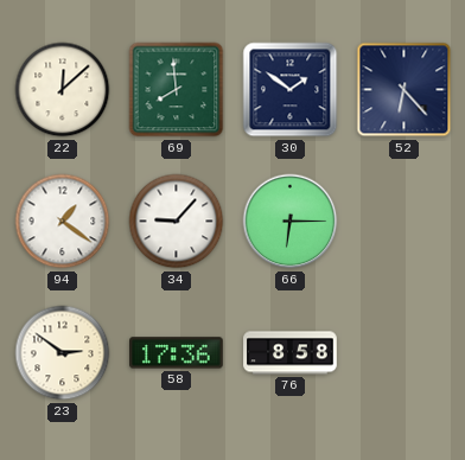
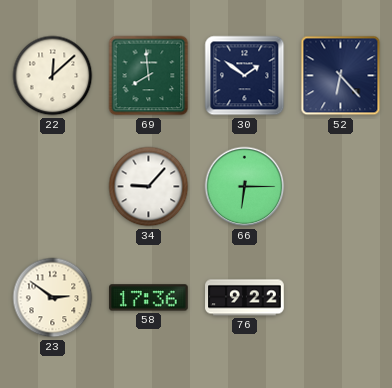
94: 1:21 -> none (63, 222)
76: 8:58 -> 9:22 (245, 298)
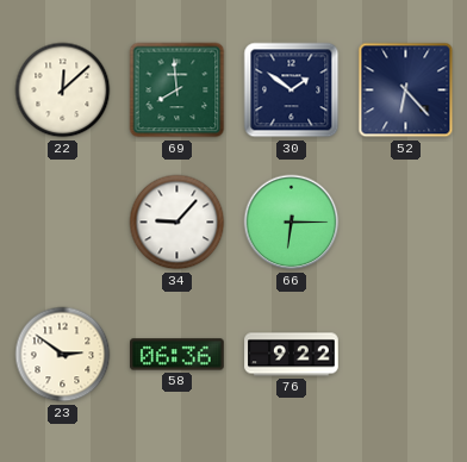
58: 17:36 -> 06:36 (178, 355)
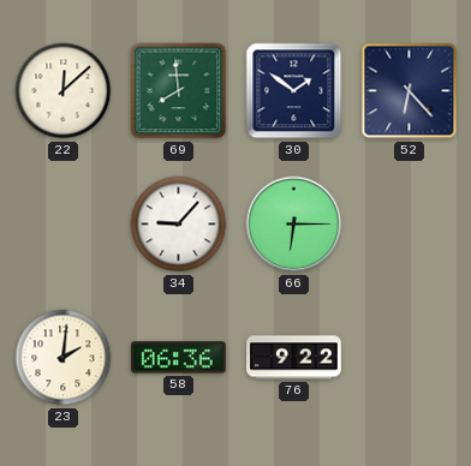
23: 2:51 -> 2:01 (64, 358)
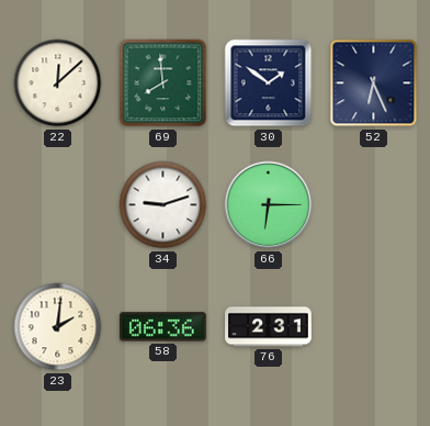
52: 6:23 -> 6:26 (374, 83)
34: 9:07 -> 9:12 (163, 205)
76: 9:22 -> 2:31 (269, 327)
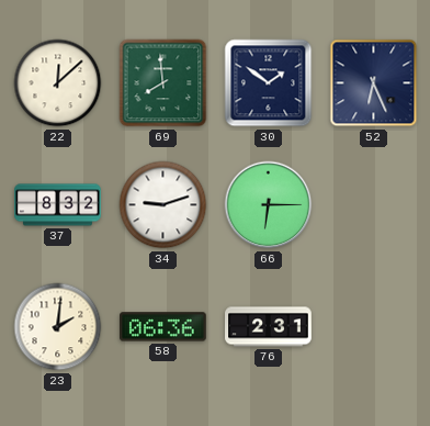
37: none -> 8:32 (58, 205)
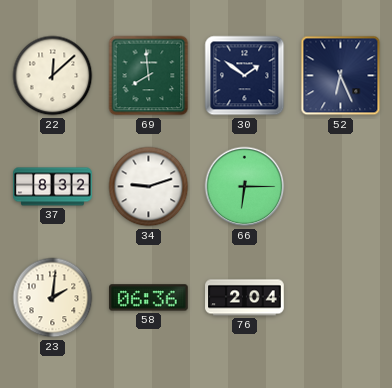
76: 2:31 -> 2:04 (245, 298)
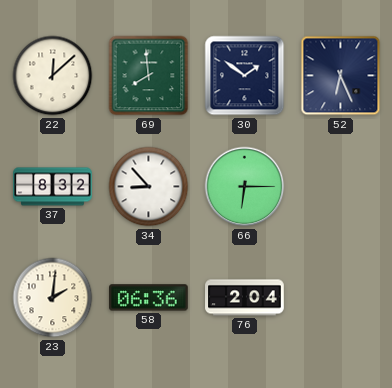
34: 9:12 -> 8:53 (149, 187)
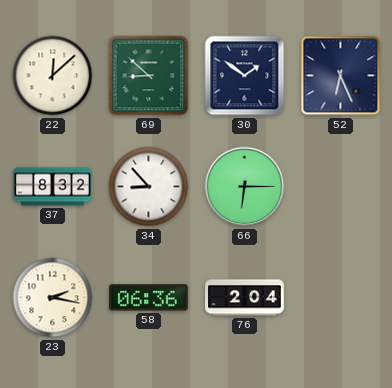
69: 7:59 -> 8:52 (149, 76)
23: 2:01 -> 2:17 (53, 298)
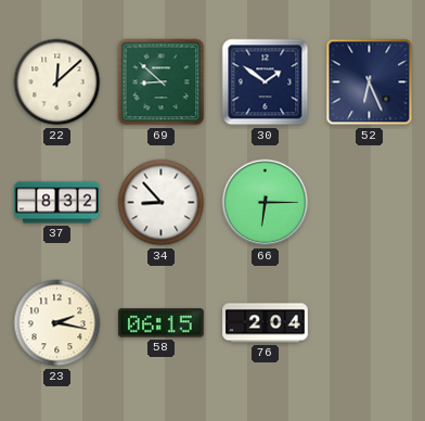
58: 06:36 -> 06:15 (162, 323)
